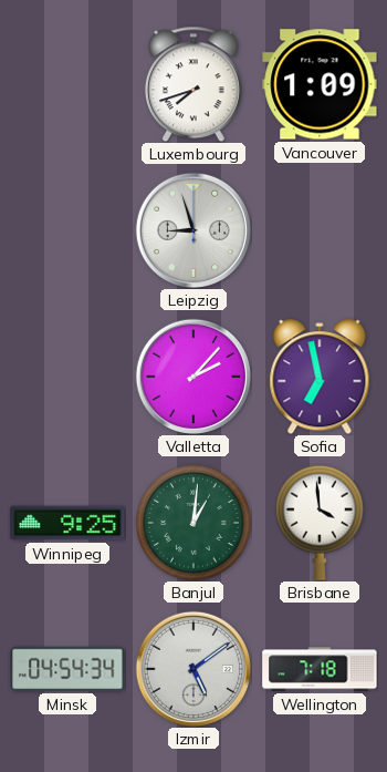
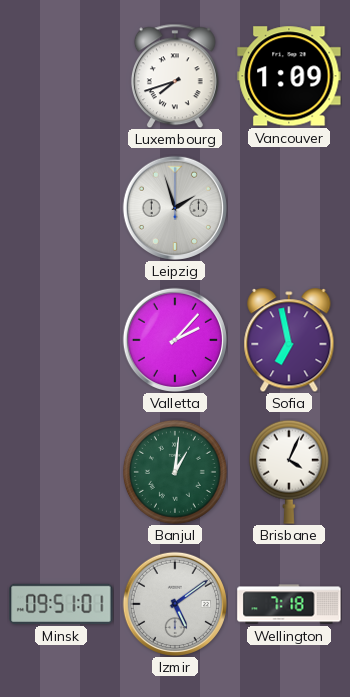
Leipzig: 8:57 -> 1:57 (175, 208)
Winnipeg: 9:25 -> none (67, 523)
Brisbane: 3:59 -> 4:04 (289, 472)
Minsk: 04:54 -> 09:51 (61, 604)
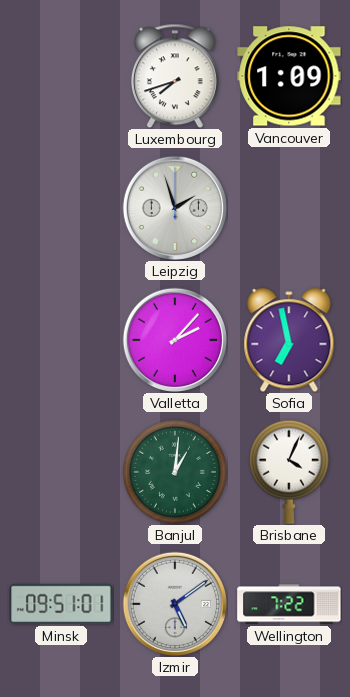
Wellington: 7:18 -> 7:22 (289, 604)
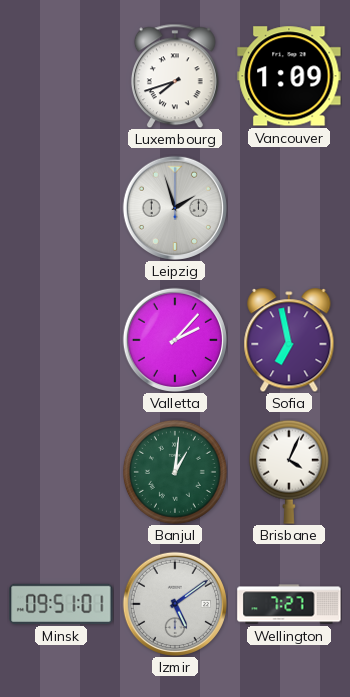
Wellington: 7:22 -> 7:27 (289, 604)
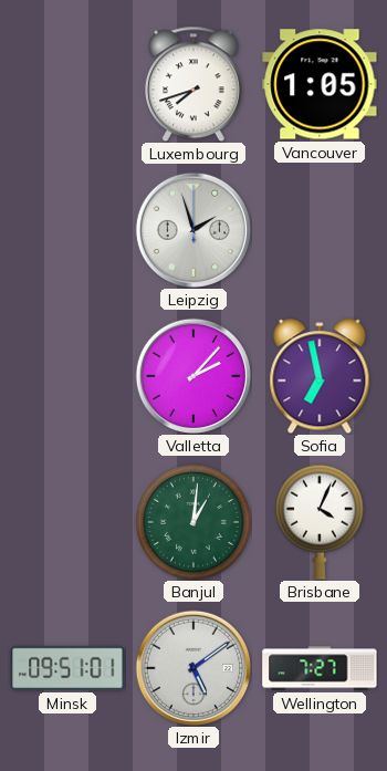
Vancouver: 1:09 -> 1:05 (320, 84)
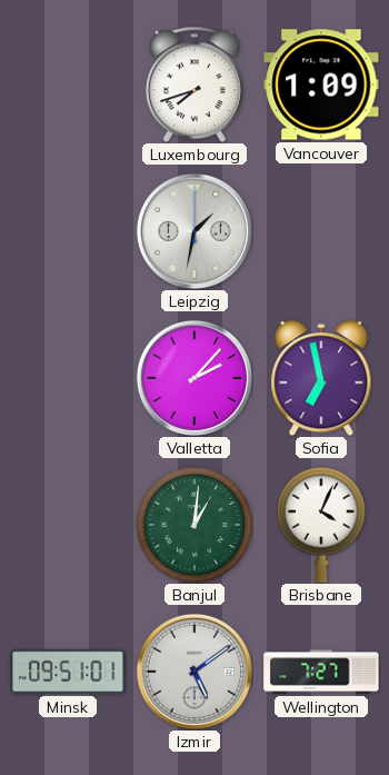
Vancouver: 1:05 -> 1:09 (321, 85)
Leipzig: 1:57 -> 1:32 (194, 231)
